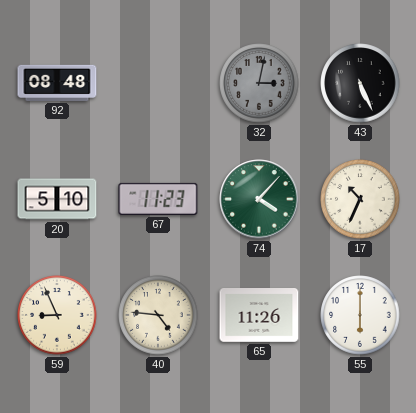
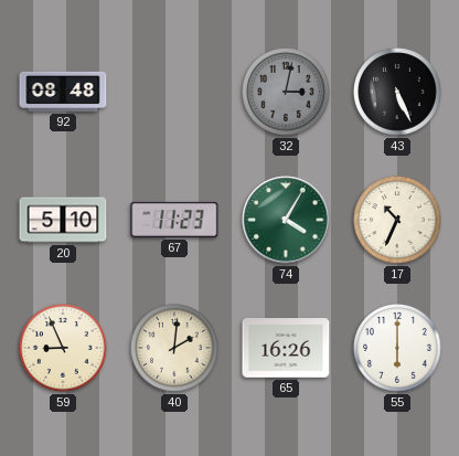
74: 4:07 -> 4:05 (286, 220)
40: 4:46 -> 2:01 (174, 348)
65: 11:26 -> 16:26 (286, 349)
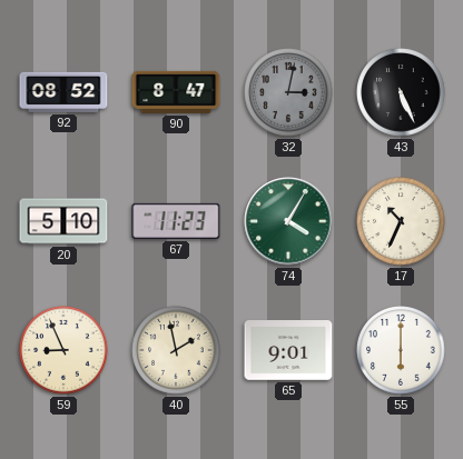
92: 08:48 -> 08:52 (63, 92)
90: none -> 8:47 (176, 92)
40: 2:01 -> 1:58 (176, 350)
65: 16:26 -> 9:01 (288, 351)
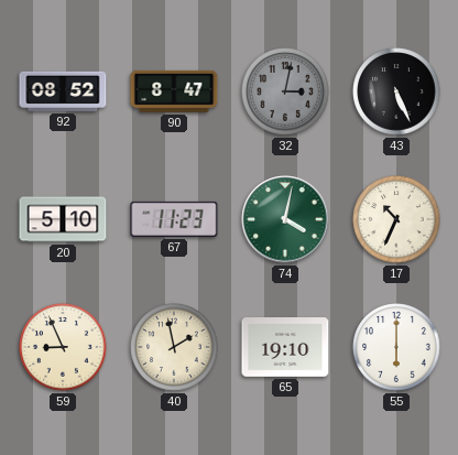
74: 4:05 -> 4:02 (285, 219)
65: 9:01 -> 19:10 (285, 348)
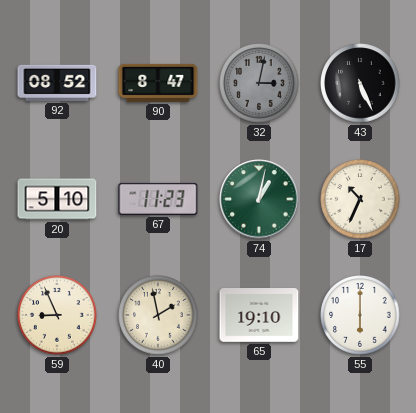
74: 4:02 -> 1:02 (259, 199)
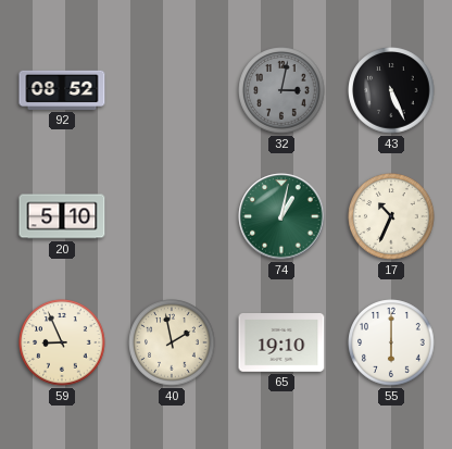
90: 8:47 -> none (158, 83)
67: 11:23 -> none (158, 199)
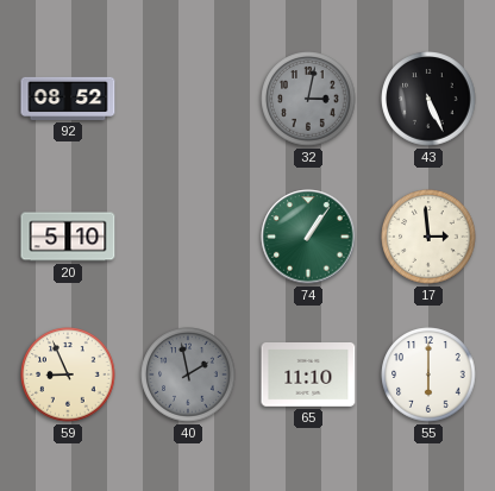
74: 1:02 -> 1:06 (308, 237)
17: 10:34 -> 2:59 (428, 237)
40 dial: cream -> grey (188, 374)
65: 19:10 -> 11:10 (308, 376)
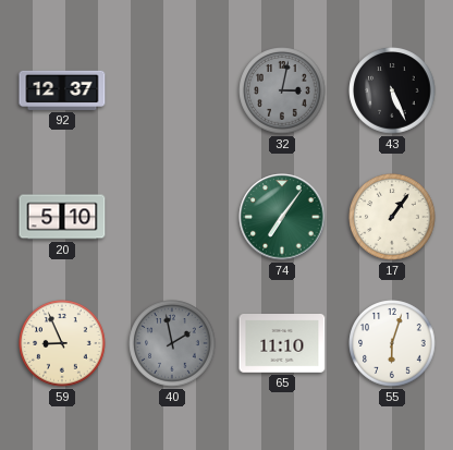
92: 08:52 -> 12:37 (62, 90)
74: 1:06 -> 7:06 (282, 217)
17: 2:59 -> 1:06 (392, 217)
55: 6:00 -> 6:03 (392, 343)
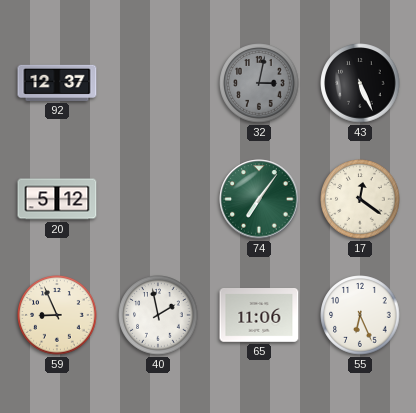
20: 5:10 -> 5:12 (57, 199)
17: 1:06 -> 12:21 (360, 199)
40 dial: grey -> white (158, 315)
65: 11:10 -> 11:06 (259, 316)
55: 6:03 -> 6:26 (360, 315)
